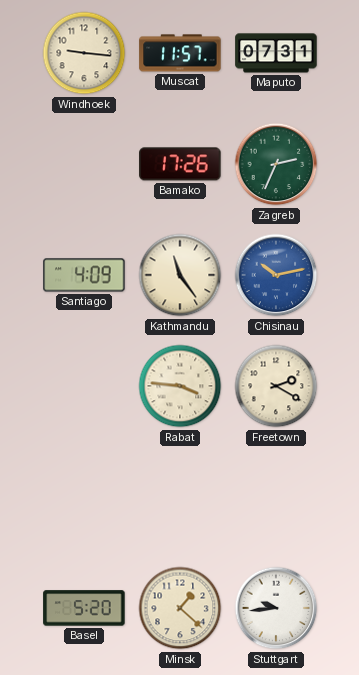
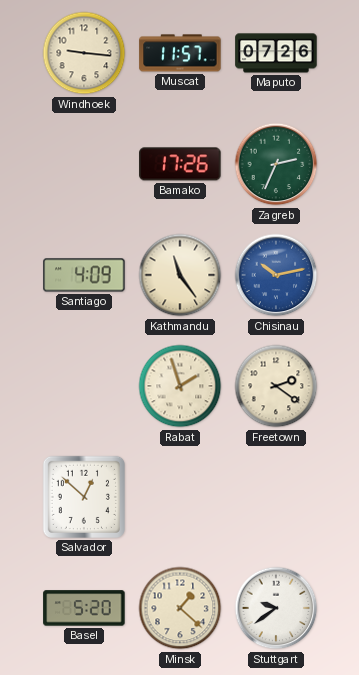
Maputo: 07:31 -> 07:26 (276, 53)
Rabat: 3:46 -> 1:57 (180, 386)
Freetown: 2:20 -> 2:21 (276, 386)
Salvador: none -> 12:52 (84, 497)
Stuttgart: 9:44 -> 9:39 (276, 608)
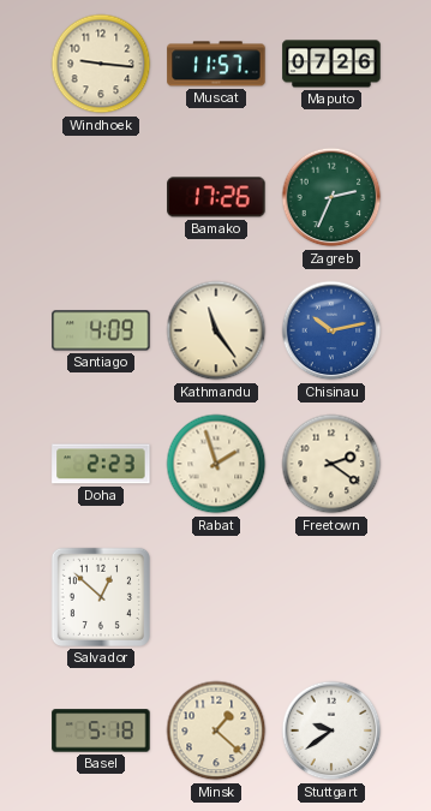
Doha: none -> 2:23 (101, 464)
Basel: 5:20 -> 5:18 (101, 731)
